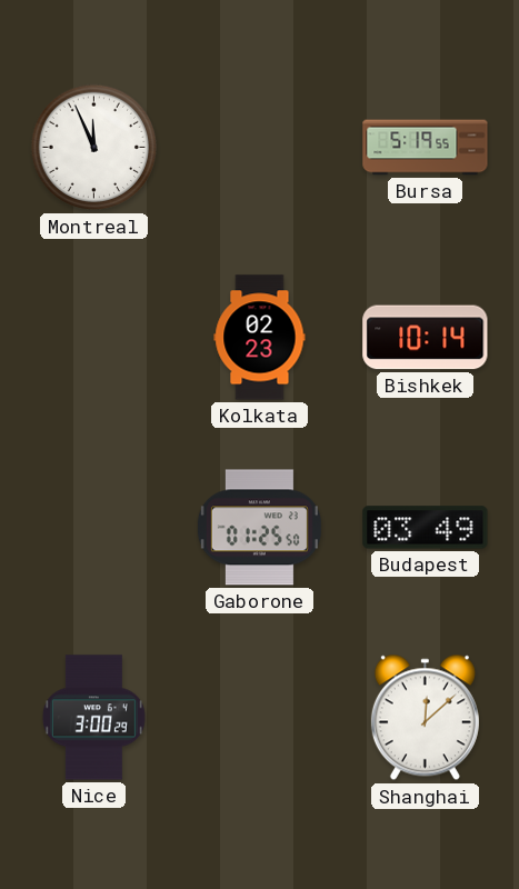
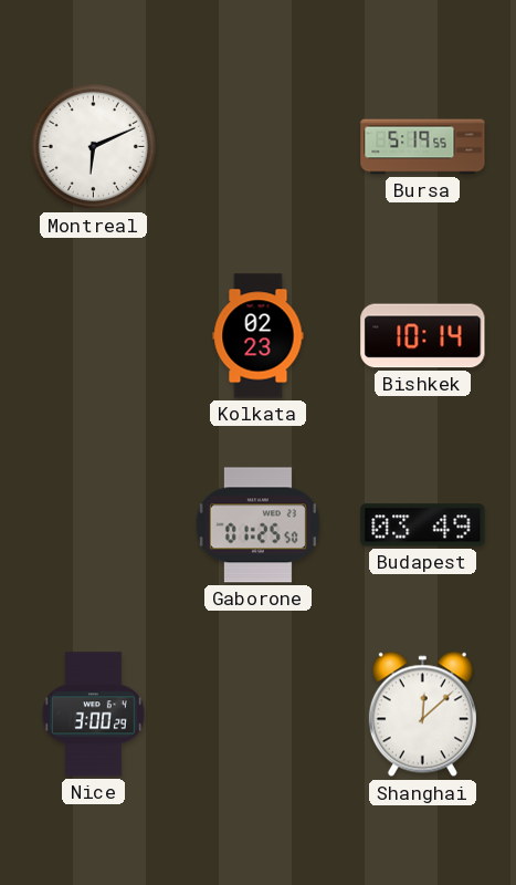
Montreal: 11:56 -> 6:11 (94, 147)
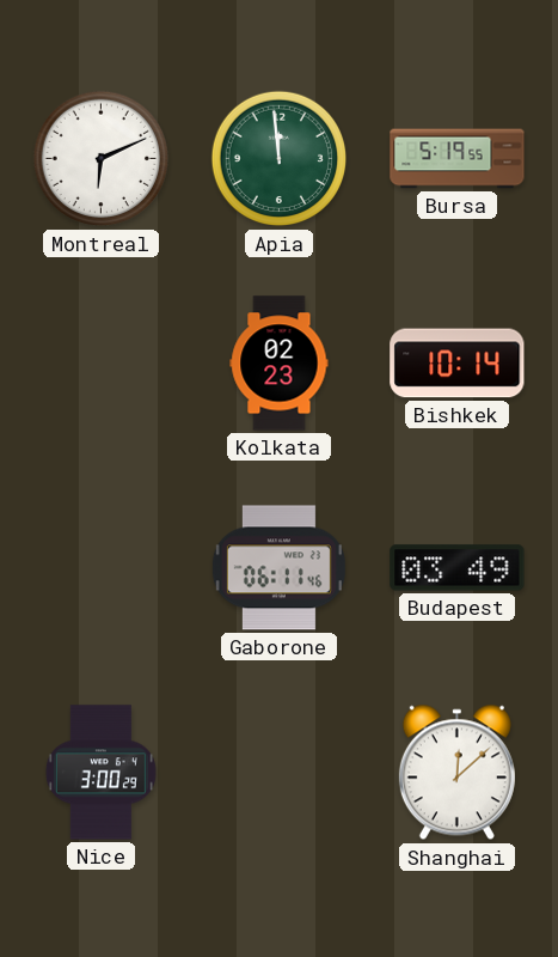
Apia: none -> 11:59 (280, 159)
Gaborone: 01:25 -> 06:11 (278, 568)
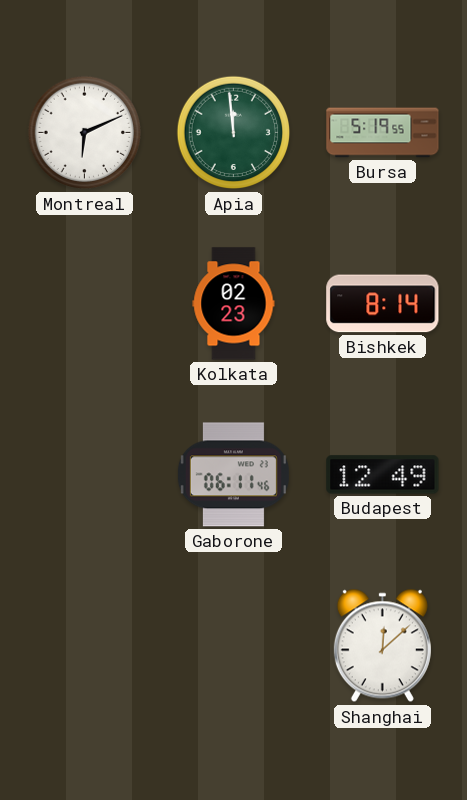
Bishkek: 10:14 -> 8:14 (383, 304)
Budapest: 03:49 -> 12:49 (383, 475)
Nice: 3:00 -> none (100, 773)
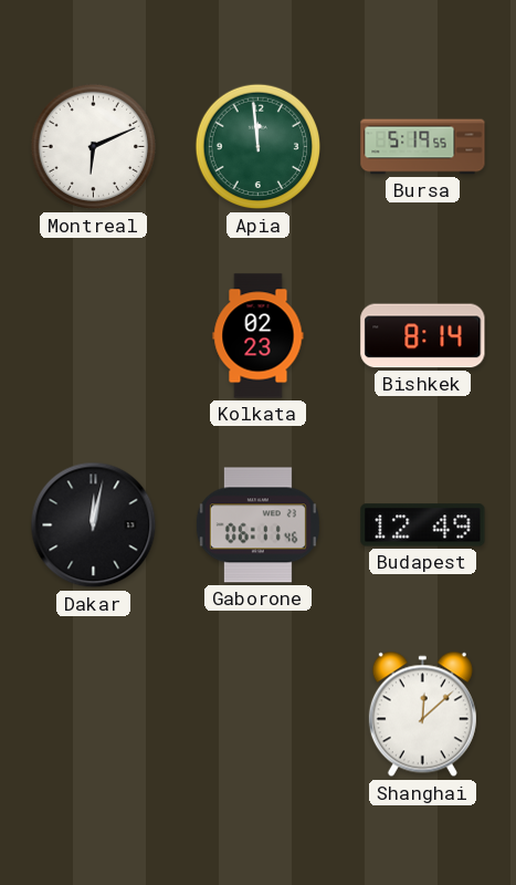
Dakar: none -> 12:02 (94, 525)
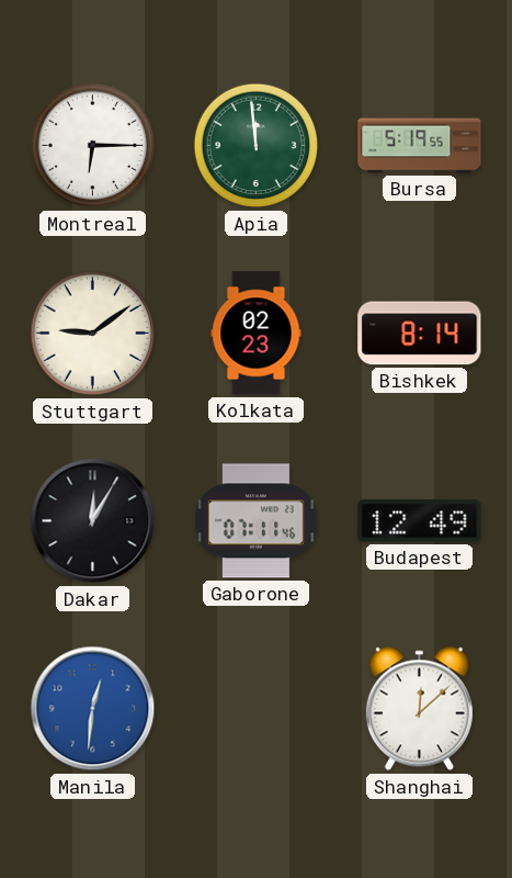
Montreal: 6:11 -> 6:15 (93, 146)
Stuttgart: none -> 9:09 (93, 334)
Dakar: 12:02 -> 12:05 (93, 521)
Gaborone: 06:11 -> 07:11 (255, 521)
Manila: none -> 12:31 (93, 709)
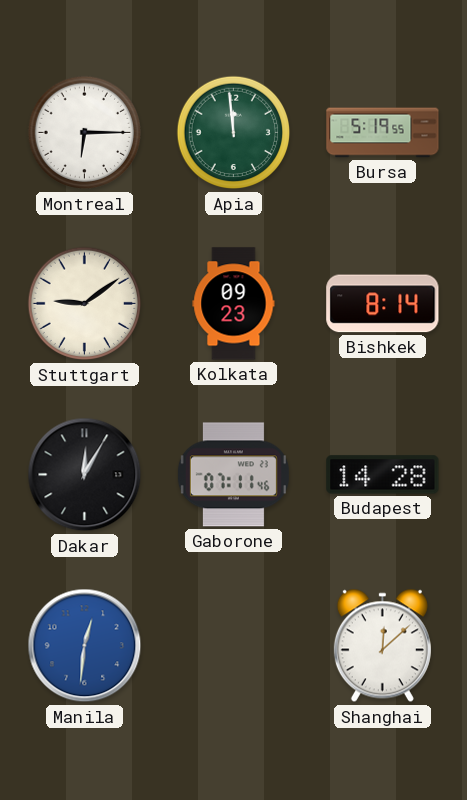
Kolkata: 02:23 -> 09:23 (234, 304)
Budapest: 12:49 -> 14:28 (383, 475)
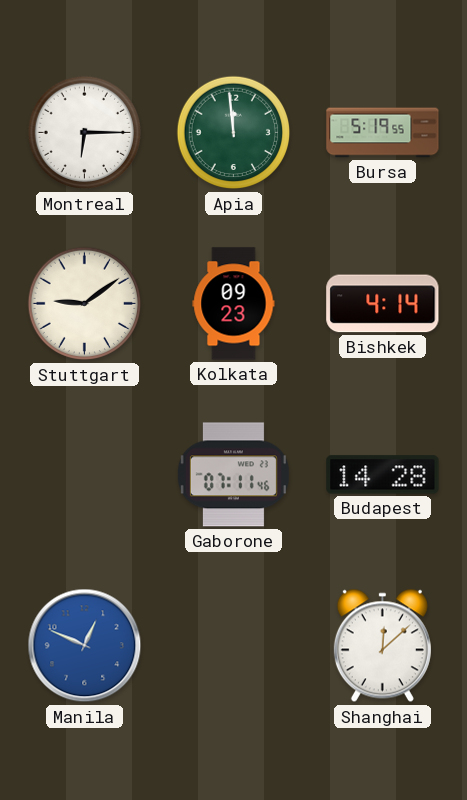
Bishkek: 8:14 -> 4:14 (383, 304)
Dakar: 12:05 -> none (85, 475)
Manila: 12:31 -> 12:49 (85, 646)
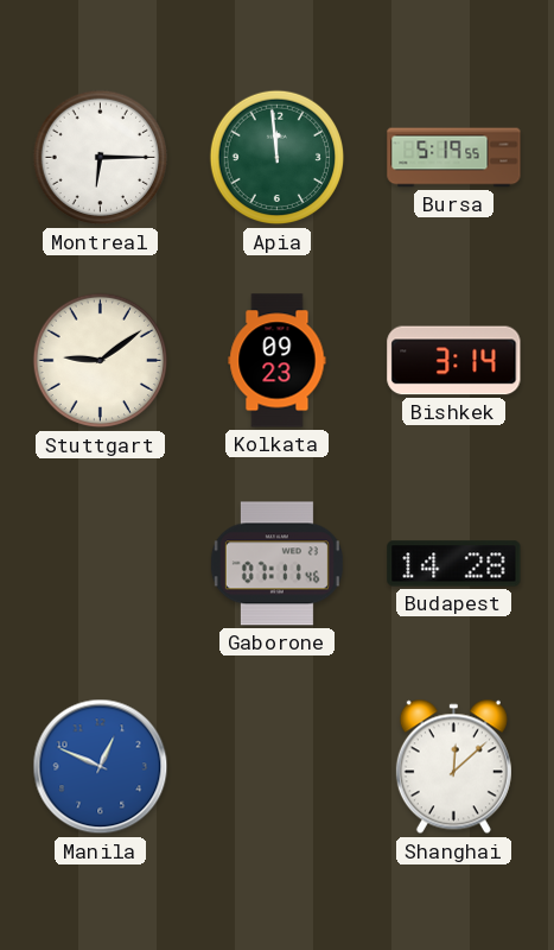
Bishkek: 4:14 -> 3:14 (454, 361)
